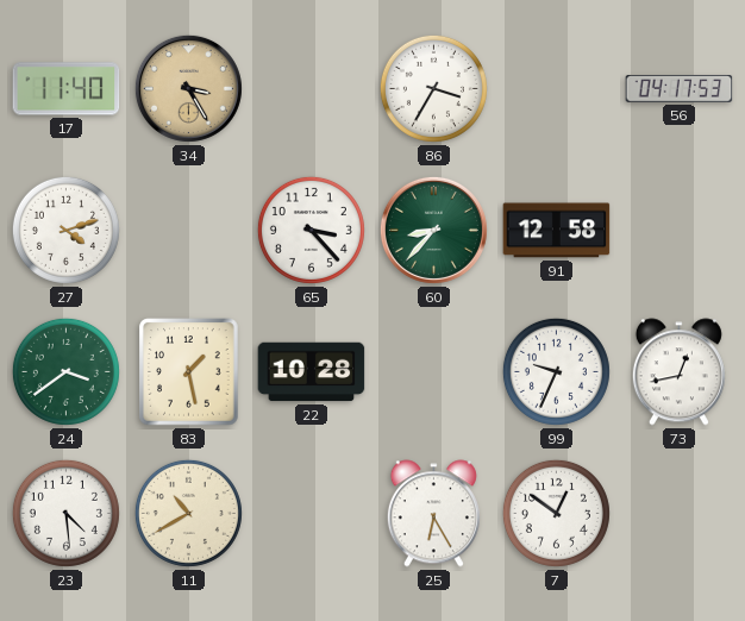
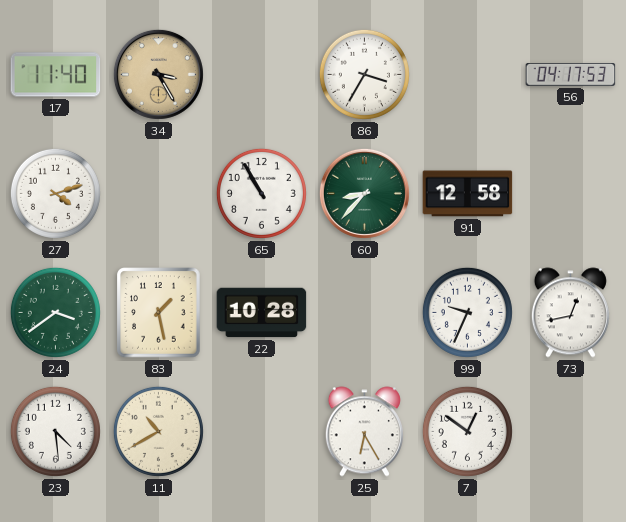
65: 3:23 -> 10:55 (261, 193)
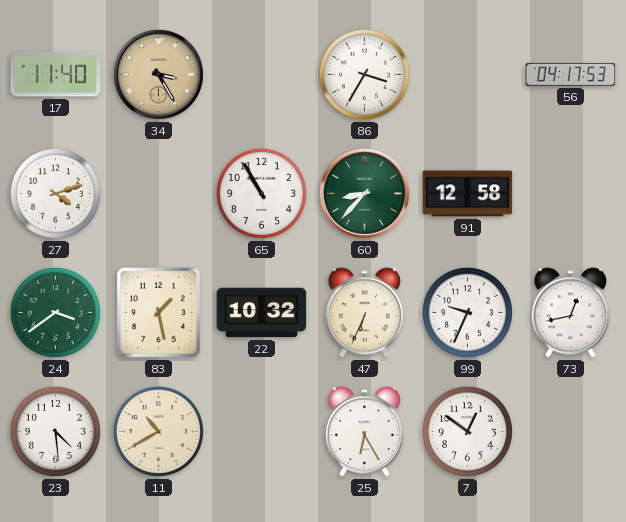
22: 10:28 -> 10:32 (262, 313)
47: none -> 6:34 (364, 313)
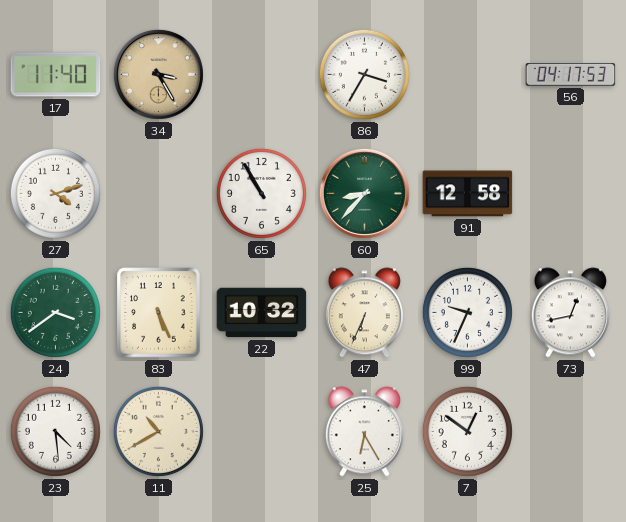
83: 1:28 -> 5:26 (159, 313)
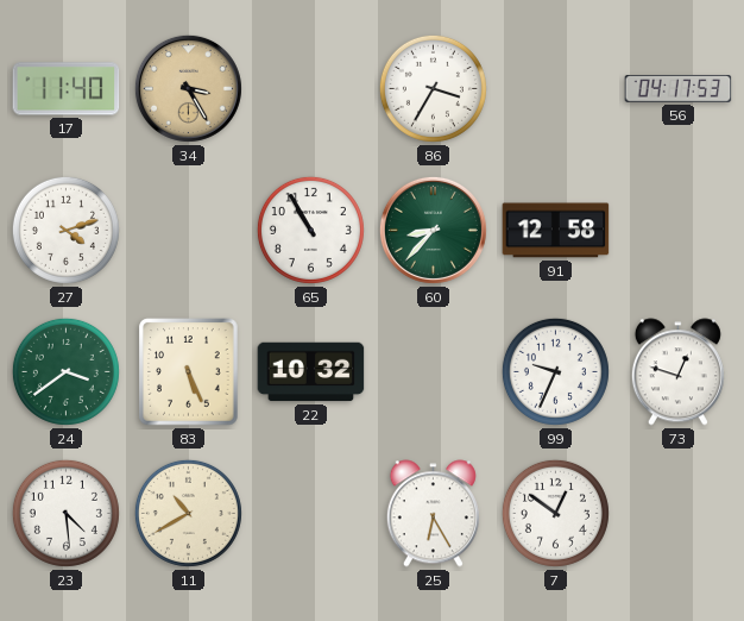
47: 6:34 -> none (364, 313)
73: 12:43 -> 12:48 (677, 372)
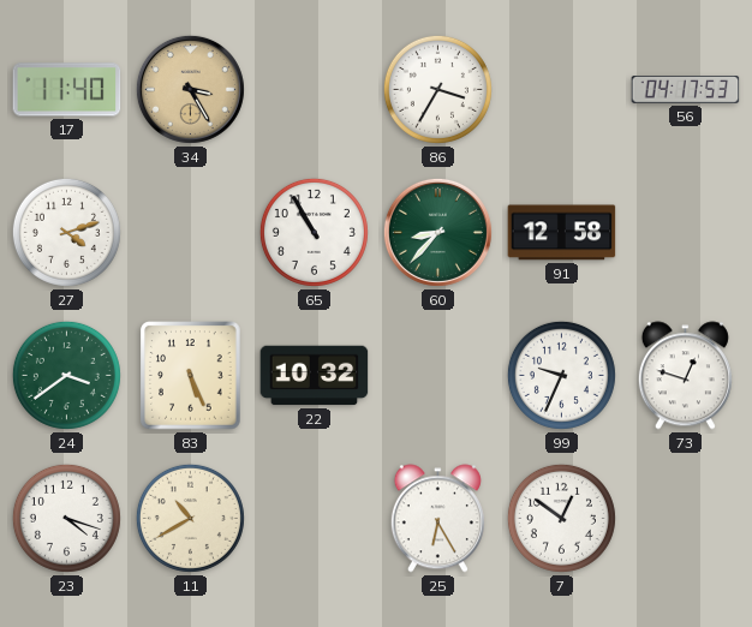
23: 4:29 -> 4:18 (66, 518)
